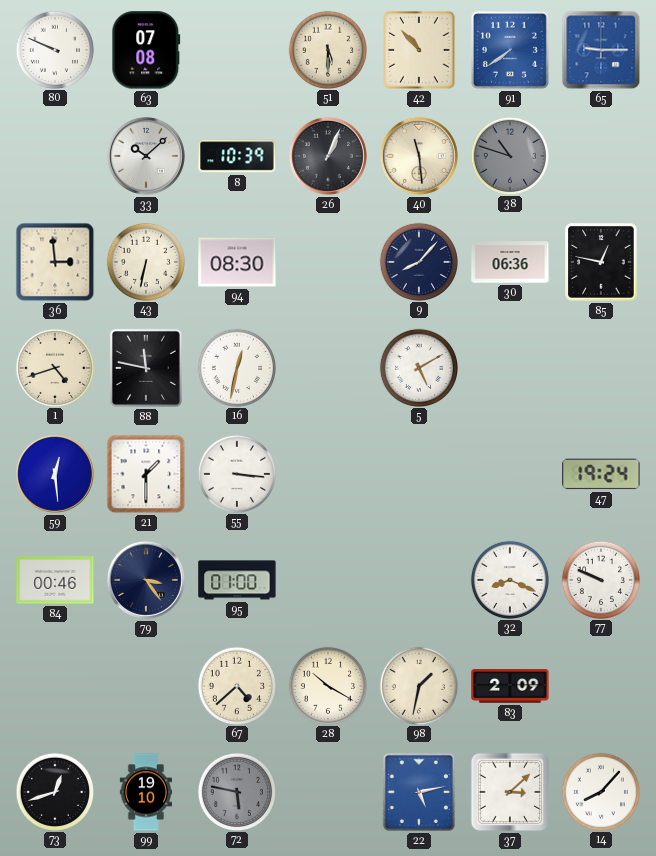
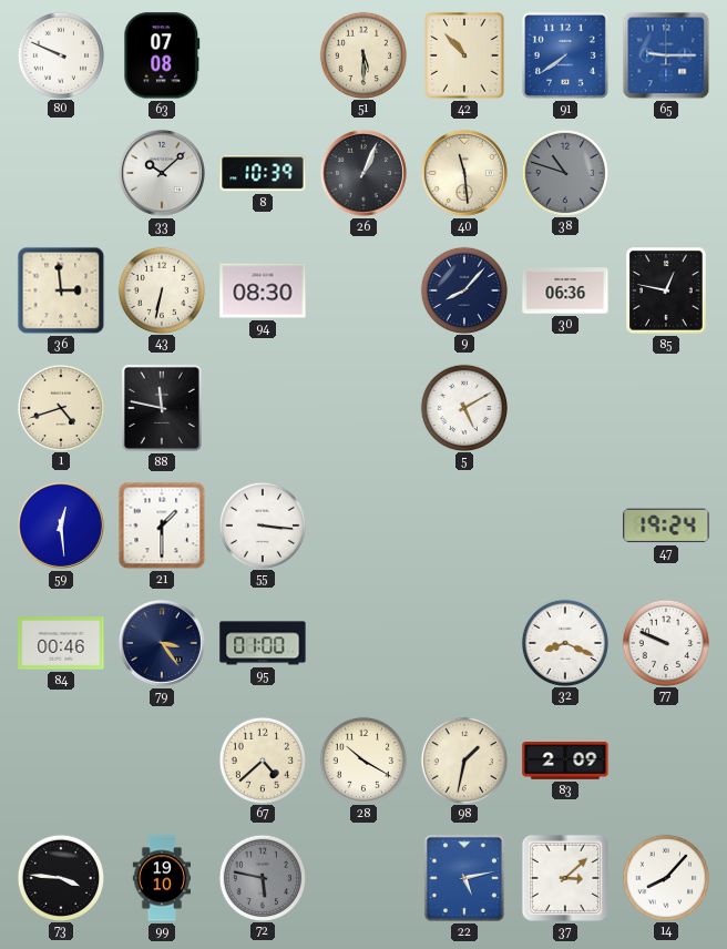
16: 12:32 -> none (236, 367)
73: 12:42 -> 3:46 (60, 877)
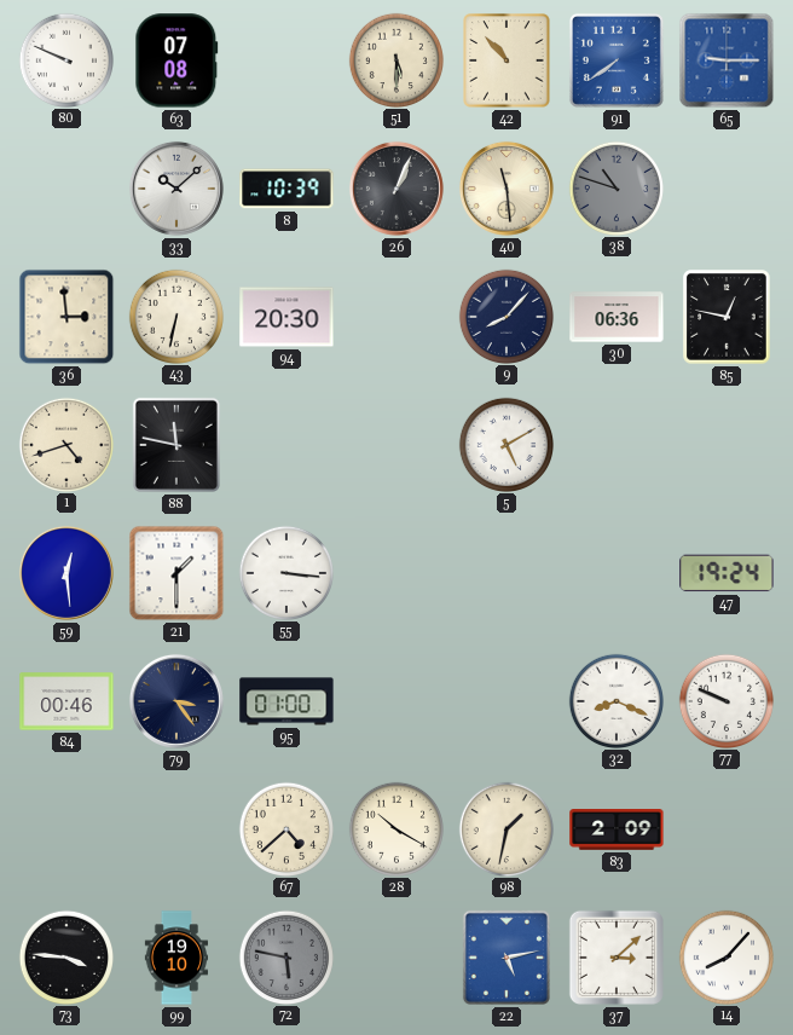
94: 08:30 -> 20:30 (286, 317)
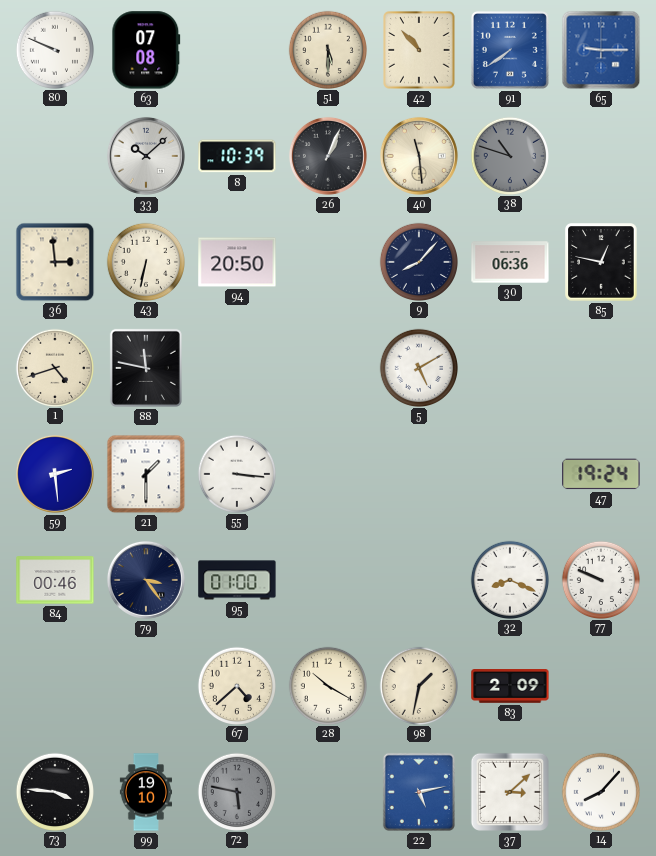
94: 20:30 -> 20:50 (237, 262)
59: 12:29 -> 2:29 (55, 474)
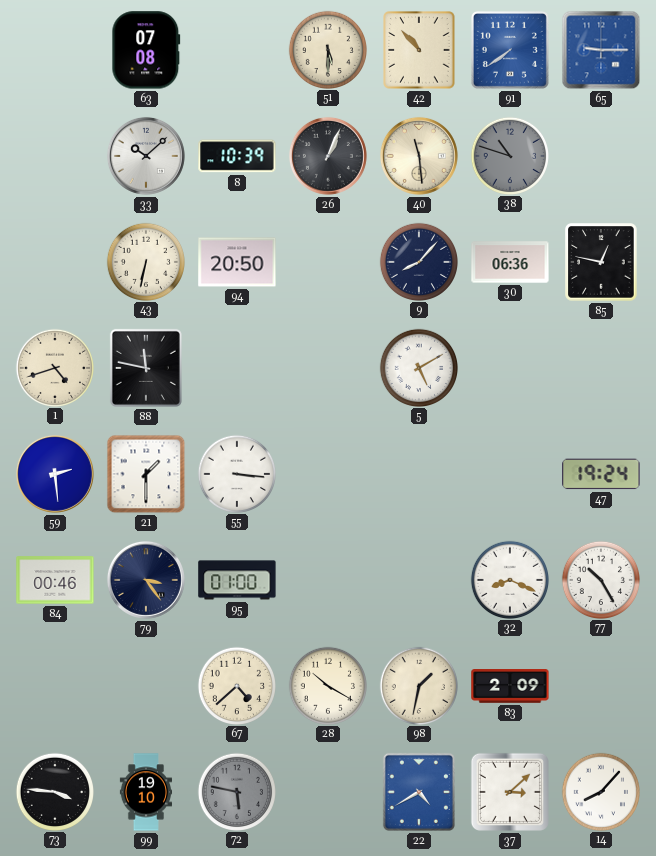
80: 9:49 -> none (54, 49)
36: 2:59 -> none (55, 262)
77: 9:49 -> 10:25 (600, 579)
22: 5:13 -> 4:40 (419, 792)
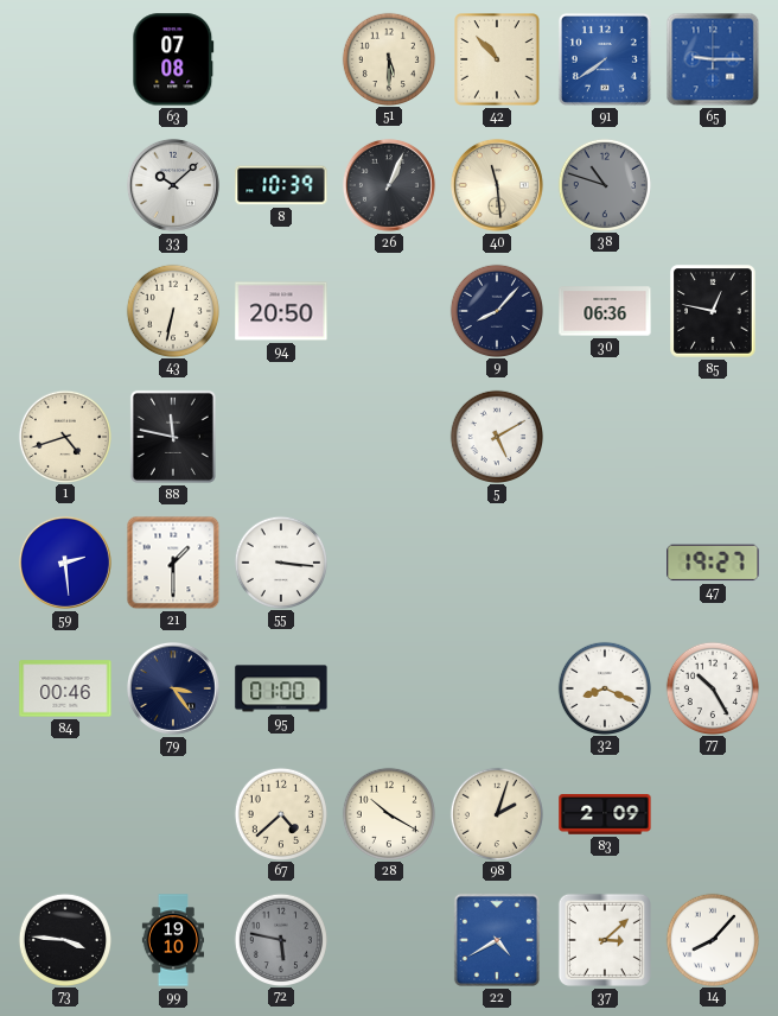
47: 19:24 -> 19:27 (713, 563)
98: 1:32 -> 2:03 (496, 813)
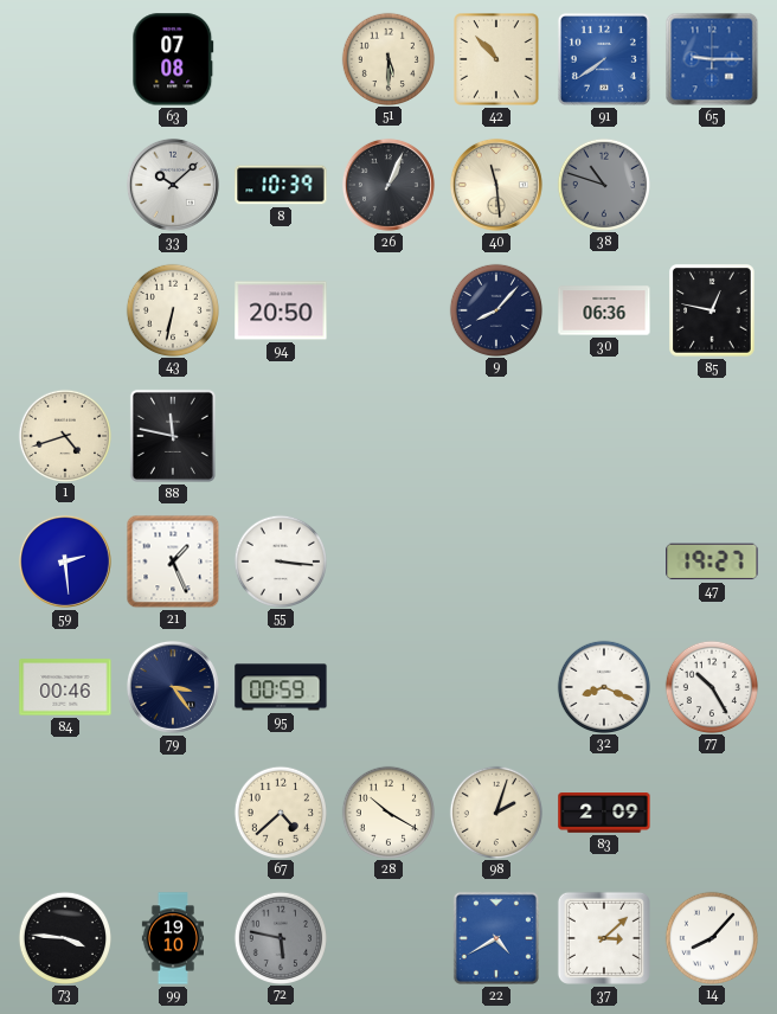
5: 5:10 -> none (496, 436)
21: 1:30 -> 1:26 (173, 561)
95: 01:00 -> 00:59 (281, 687)
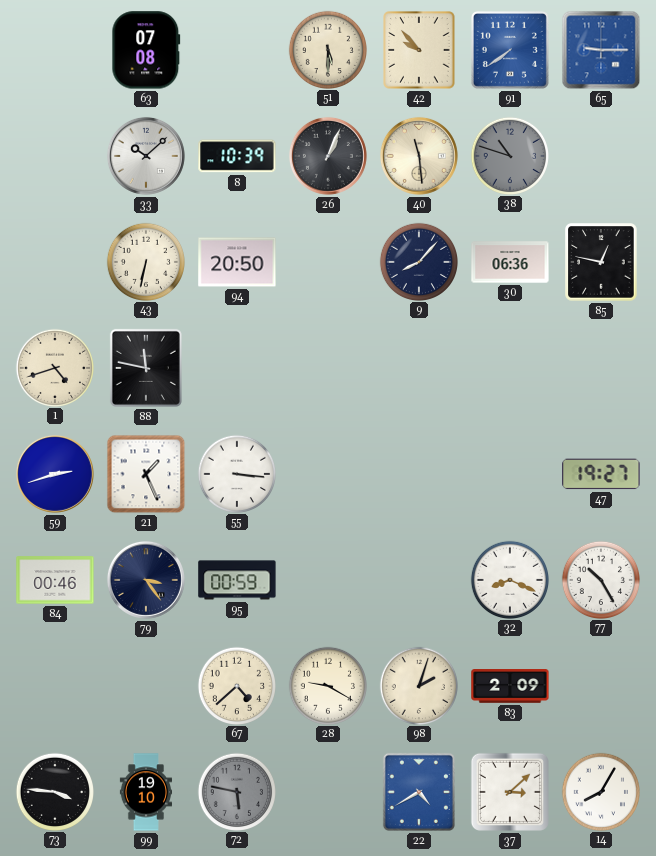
42: 10:53 -> 9:53 (419, 50)
59: 2:29 -> 2:42 (55, 474)
28: 10:20 -> 9:20 (327, 685)
14: 8:07 -> 8:05 (600, 791)
